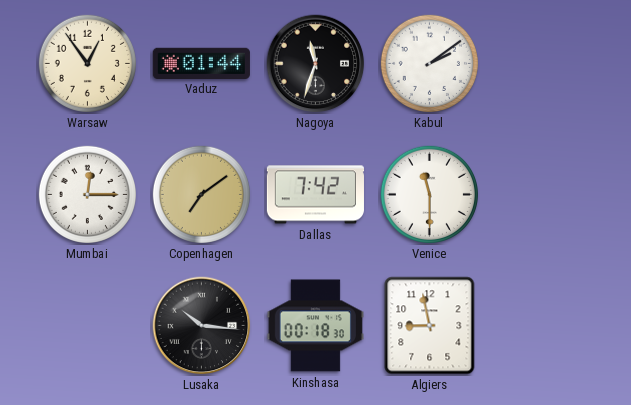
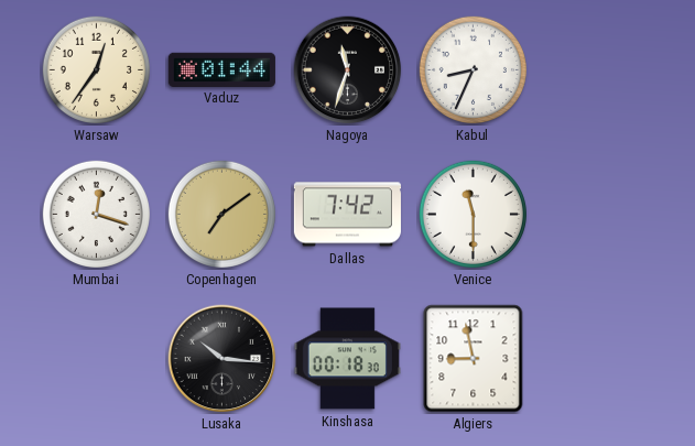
Warsaw: 12:54 -> 12:36 (96, 69)
Kabul: 2:09 -> 8:34 (473, 69)
Mumbai: 12:15 -> 12:18 (96, 214)
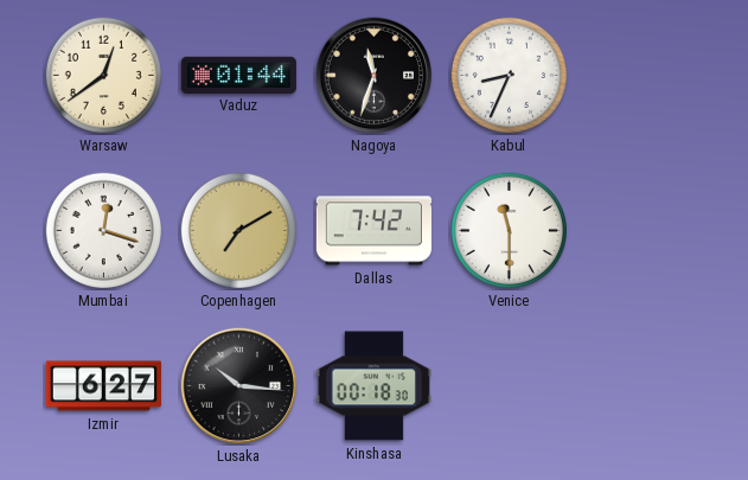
Warsaw: 12:36 -> 12:39 (103, 75)
Copenhagen: 7:09 -> 7:10 (238, 230)
Izmir: none -> 6:27 (103, 386)
Algiers: 8:58 -> none (474, 359)
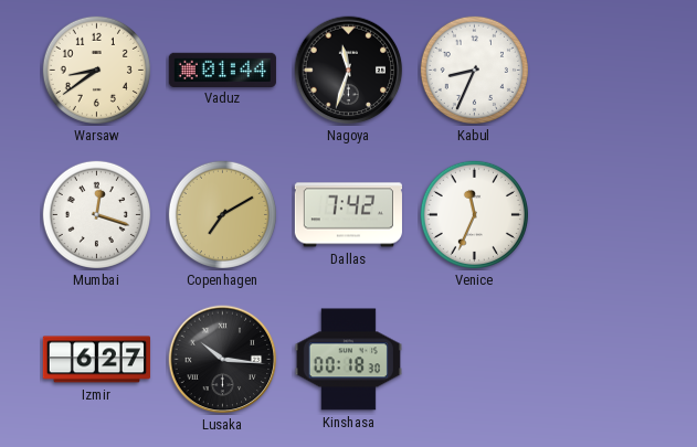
Warsaw: 12:39 -> 8:39 (96, 70)
Venice: 11:30 -> 11:34 (474, 214)
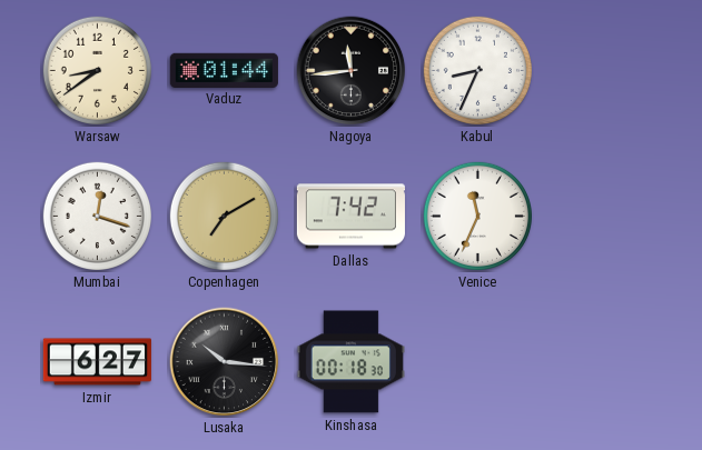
Nagoya: 11:33 -> 11:44 (352, 71)
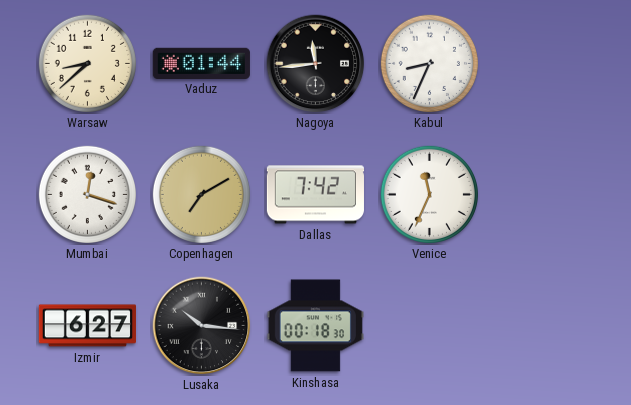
Warsaw: 8:39 -> 8:38 (87, 63)
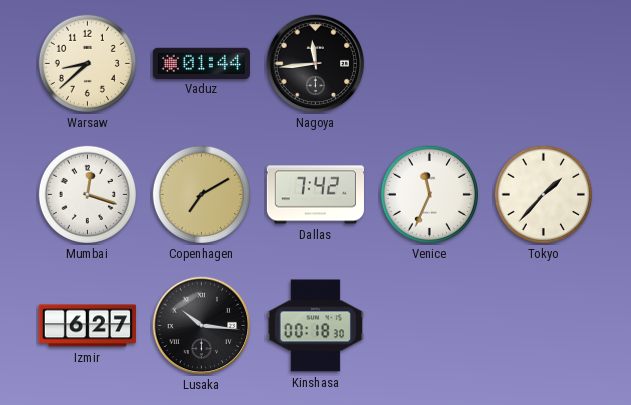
Kabul: 8:34 -> none (429, 63)
Tokyo: none -> 1:37 (543, 194)
